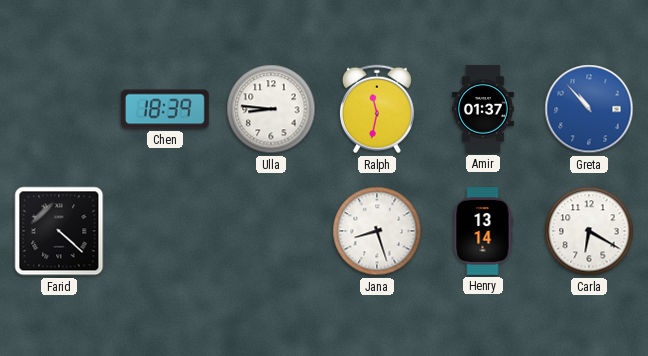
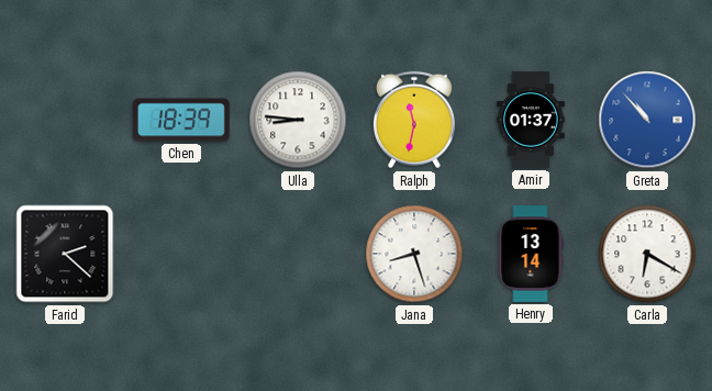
Farid: 4:22 -> 2:22 (65, 254)
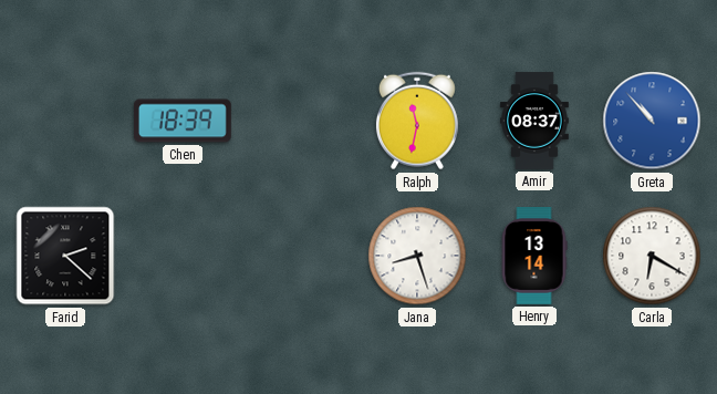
Ulla: 8:46 -> none (298, 120)
Amir: 01:37 -> 08:37 (536, 121)
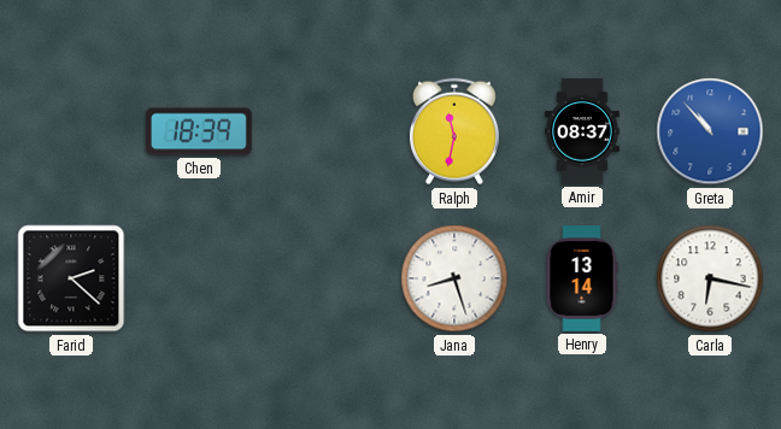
Carla: 6:20 -> 6:17 (710, 278)
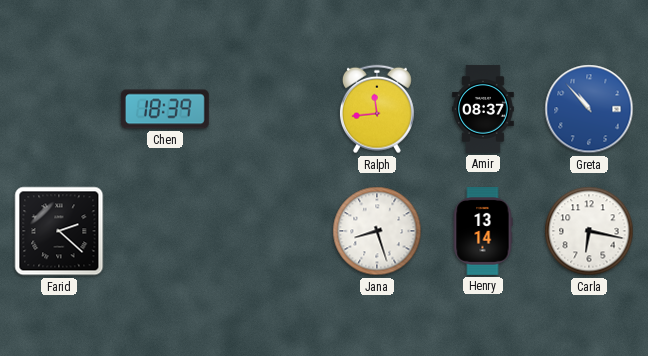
Ralph: 11:32 -> 11:44 (377, 109)
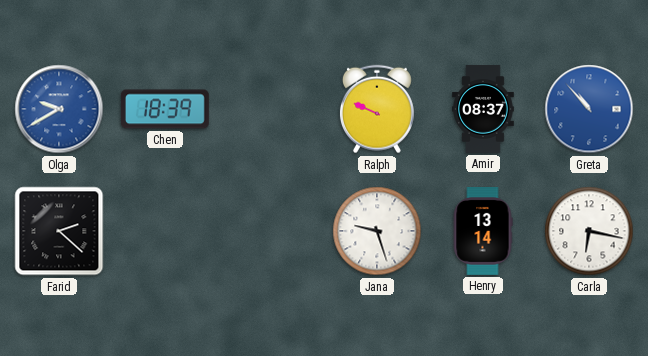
Olga: none -> 9:40 (59, 109)
Ralph: 11:44 -> 9:49 (377, 109)
Jana: 8:27 -> 9:27 (377, 231)
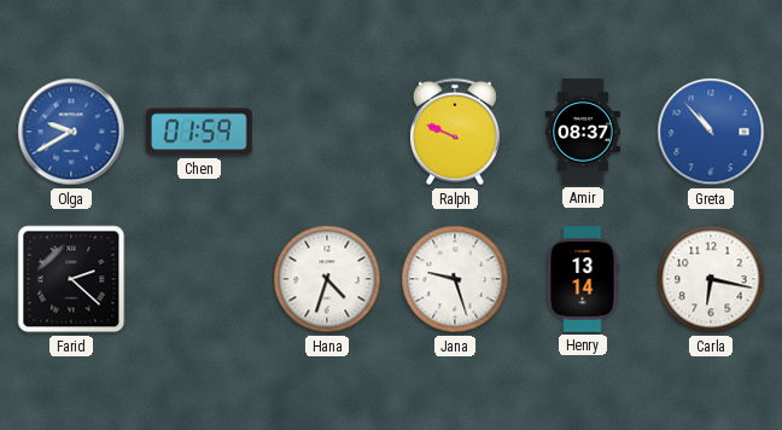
Chen: 18:39 -> 01:59 (200, 132)
Hana: none -> 4:33 (327, 279)
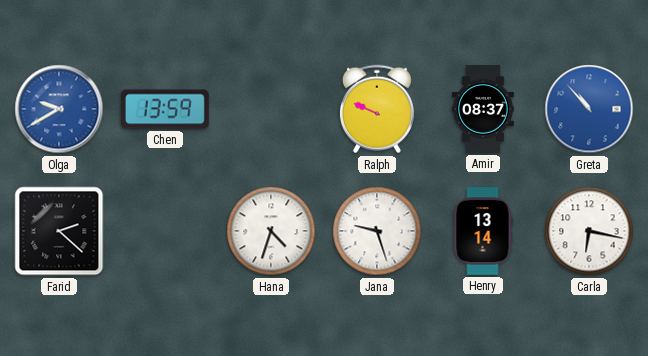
Chen: 01:59 -> 13:59 (166, 109)
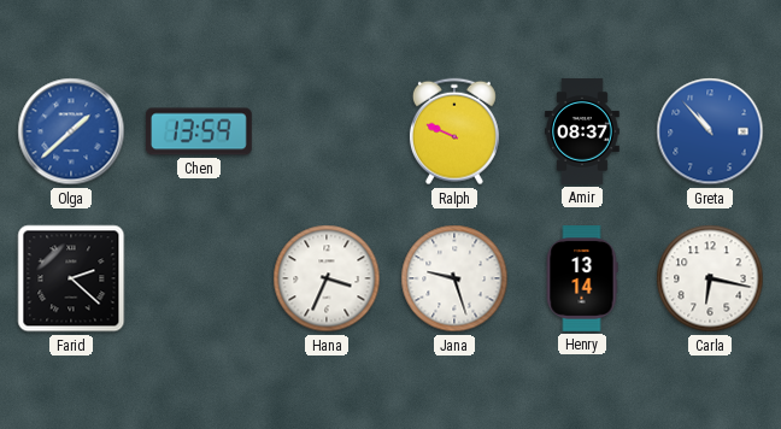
Olga: 9:40 -> 1:38 (71, 131)
Hana: 4:33 -> 3:34 (327, 278)
